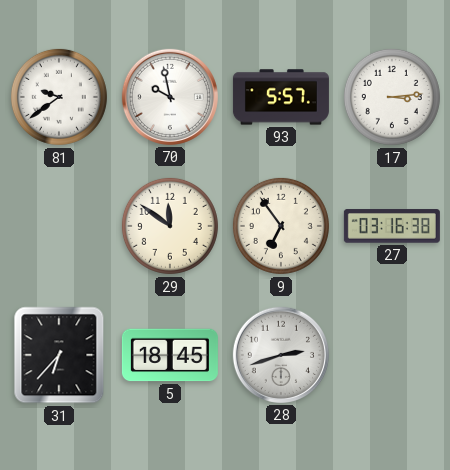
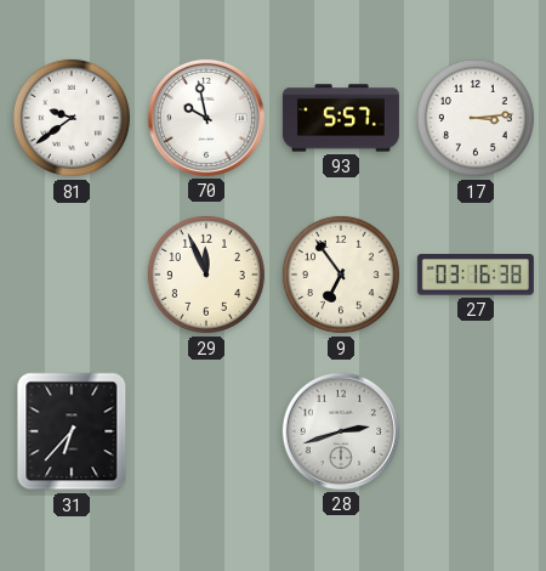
29: 11:51 -> 11:56 (206, 275)
5: 18:45 -> none (170, 355)
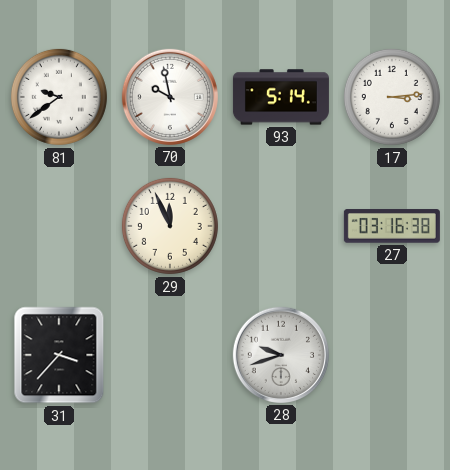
93: 5:57 -> 5:14 (281, 97)
9: 6:54 -> none (341, 275)
31: 6:37 -> 3:37 (59, 355)
28: 2:42 -> 9:42 (281, 355)
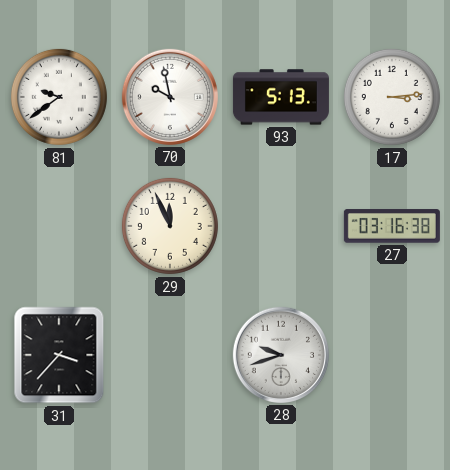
93: 5:14 -> 5:13 (281, 97)
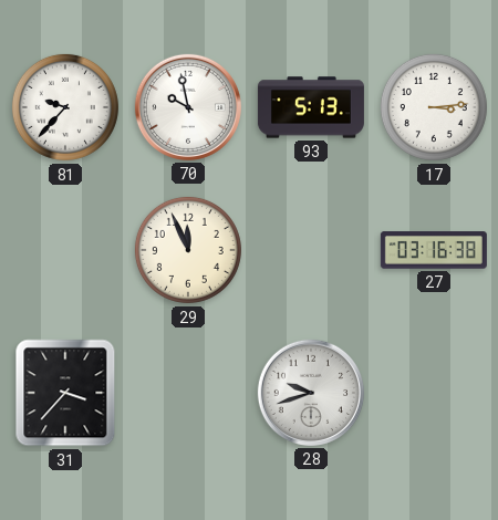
81: 9:39 -> 9:37 (65, 107)
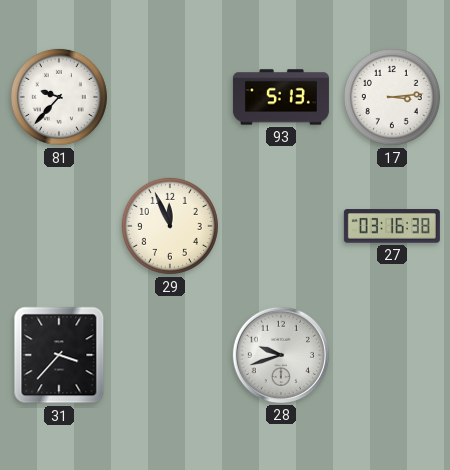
70: 9:58 -> none (188, 107)
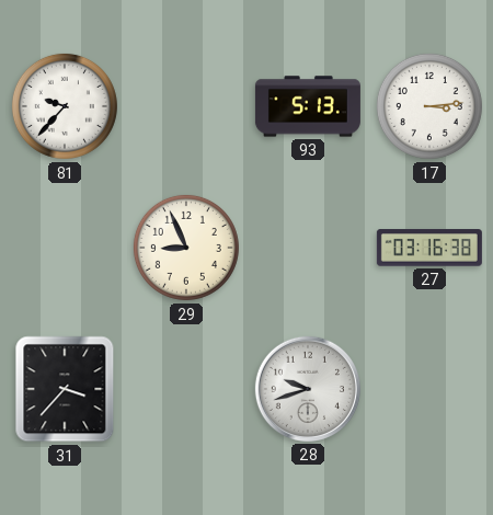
29: 11:56 -> 8:56 (186, 248)
